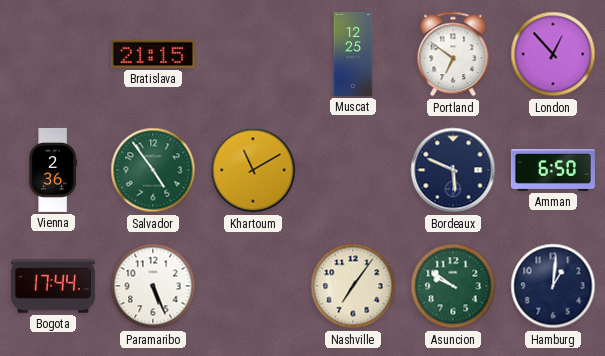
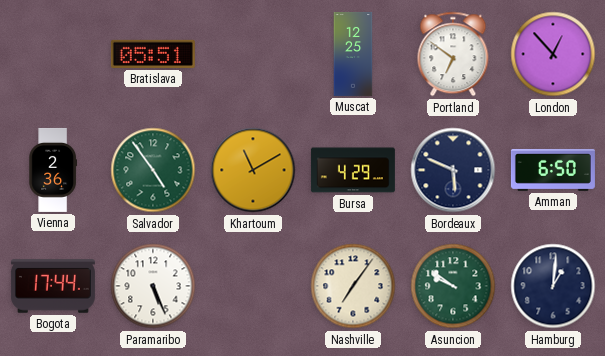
Bratislava: 21:15 -> 05:51 (153, 54)
Bursa: none -> 4:29 (353, 170)
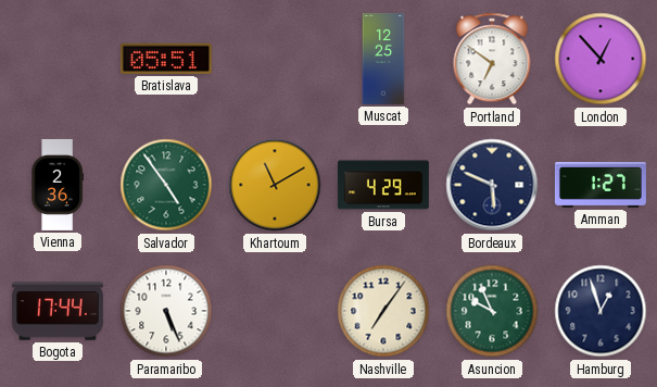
Amman: 6:50 -> 1:27 (601, 185)
Asuncion: 9:51 -> 9:56 (492, 311)
Hamburg: 1:01 -> 12:57 (601, 311)
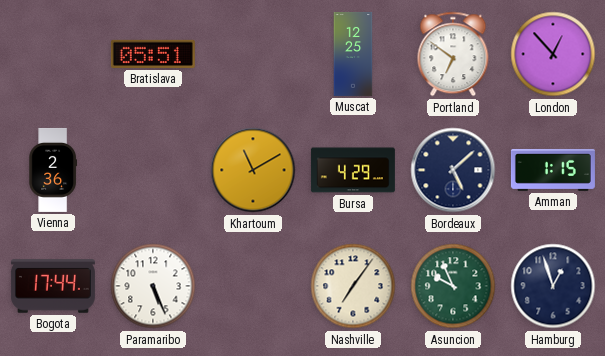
Salvador: 4:54 -> none (166, 185)
Bordeaux: 5:49 -> 5:08 (453, 170)
Amman: 1:27 -> 1:15 (553, 170)
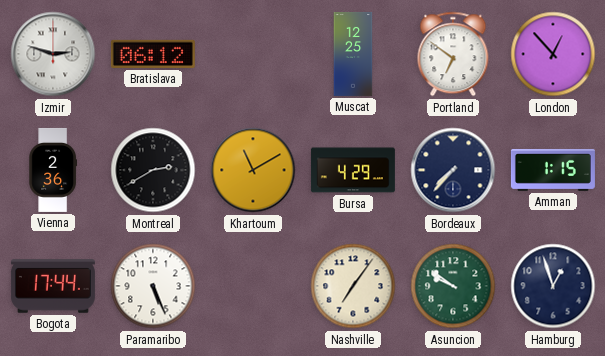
Izmir: none -> 2:48 (53, 54)
Bratislava: 05:51 -> 06:12 (153, 54)
Montreal: none -> 2:40 (153, 170)
Bordeaux: 5:08 -> 7:37 (453, 170)
Asuncion: 9:56 -> 9:51 (453, 286)
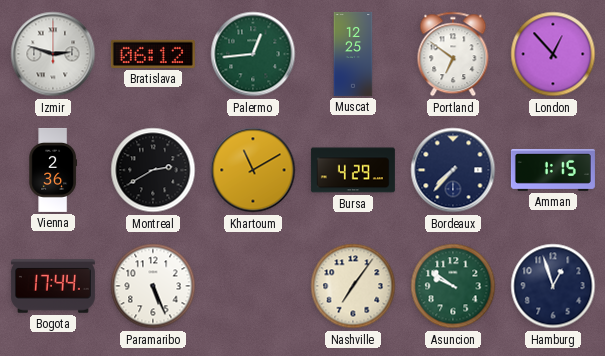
Palermo: none -> 12:44 (253, 54)
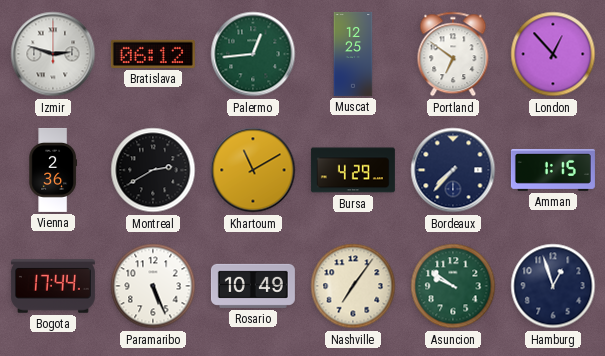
Rosario: none -> 10:49 (253, 286)
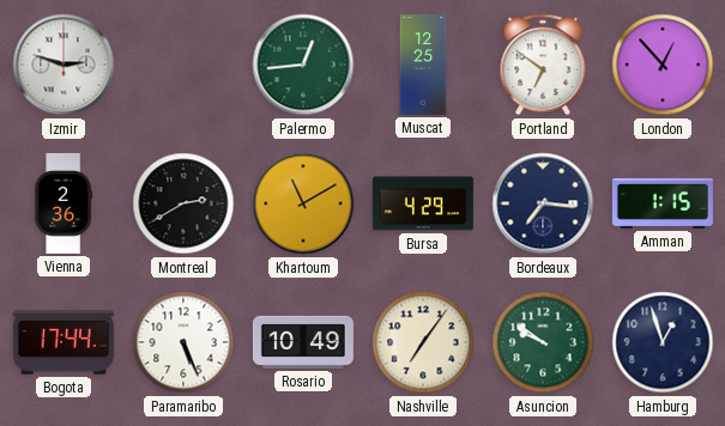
Bratislava: 06:12 -> none (153, 54)
Bordeaux: 7:37 -> 7:16 (543, 203)
